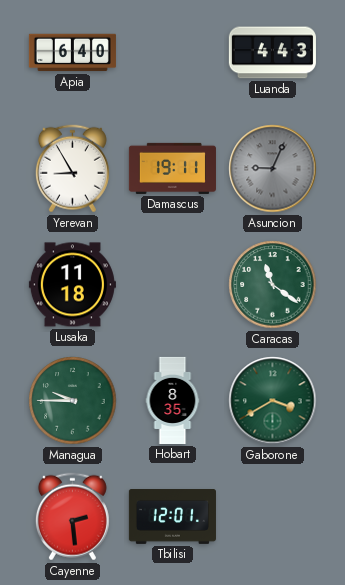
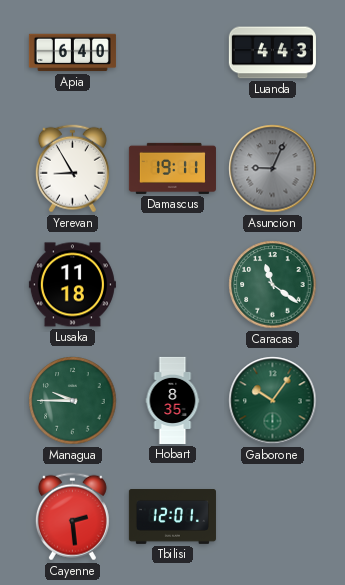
Gaborone: 3:40 -> 10:06 (273, 401)
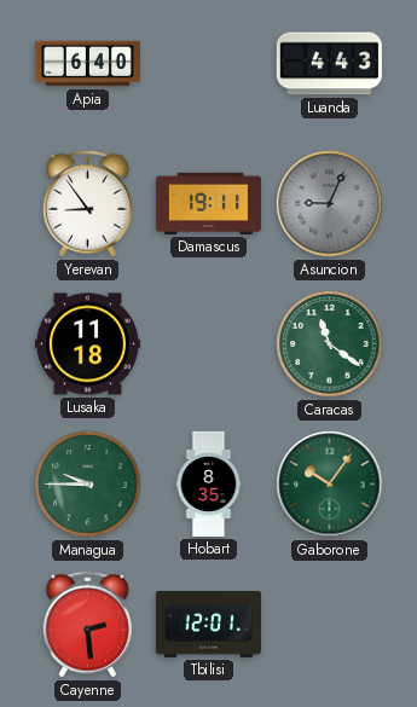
Yerevan: 8:55 -> 8:54 (87, 204)
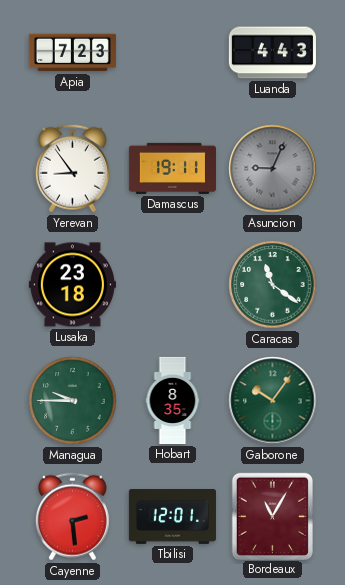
Apia: 6:40 -> 7:23 (72, 53)
Lusaka: 11:18 -> 23:18 (72, 285)
Bordeaux: none -> 11:05 (272, 516)
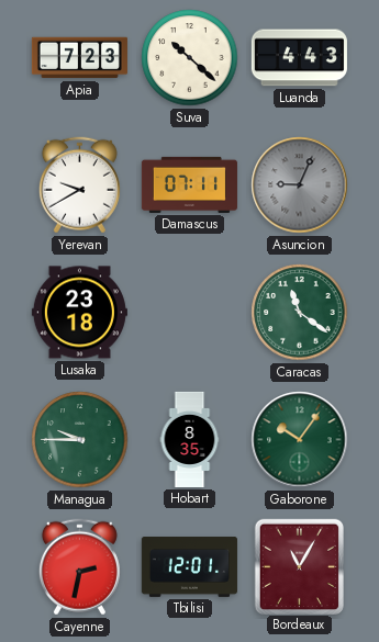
Suva: none -> 10:22 (190, 58)
Yerevan: 8:54 -> 9:40 (79, 185)
Damascus: 19:11 -> 07:11 (189, 184)
Cayenne: 2:29 -> 2:32 (79, 567)
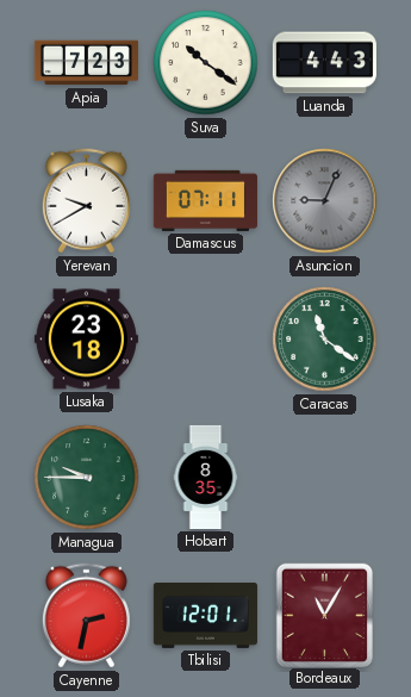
Suva: 10:22 -> 10:21 (206, 63)
Gaborone: 10:06 -> none (300, 440)
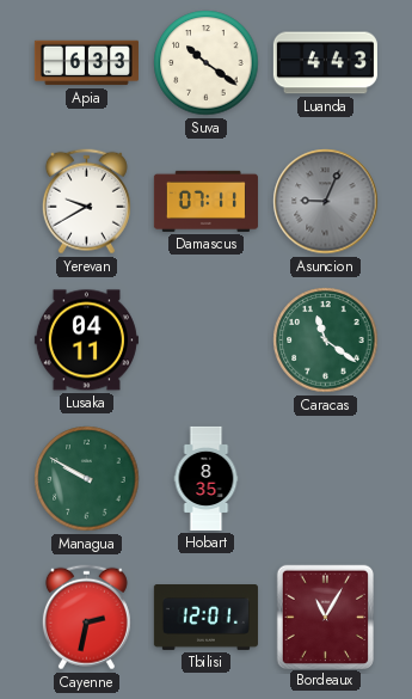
Apia: 7:23 -> 6:33 (86, 63)
Lusaka: 23:18 -> 04:11 (86, 341)
Managua: 9:45 -> 9:50 (87, 479)
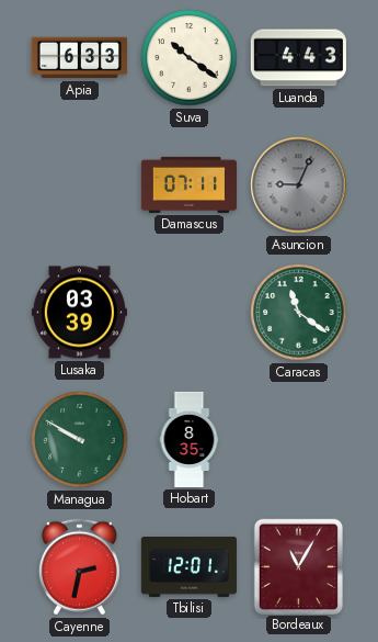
Yerevan: 9:40 -> none (86, 202)
Lusaka: 04:11 -> 03:39 (79, 313)
